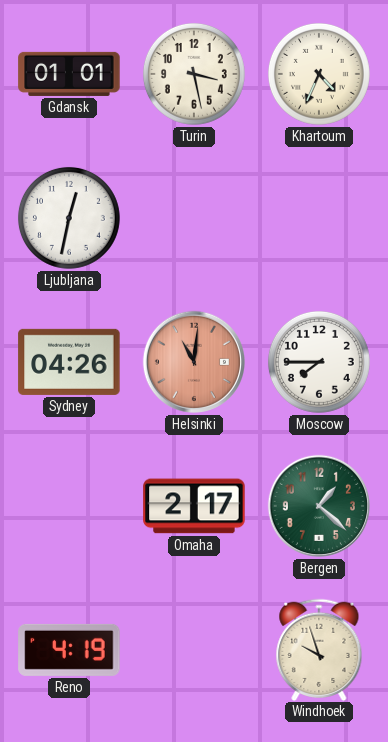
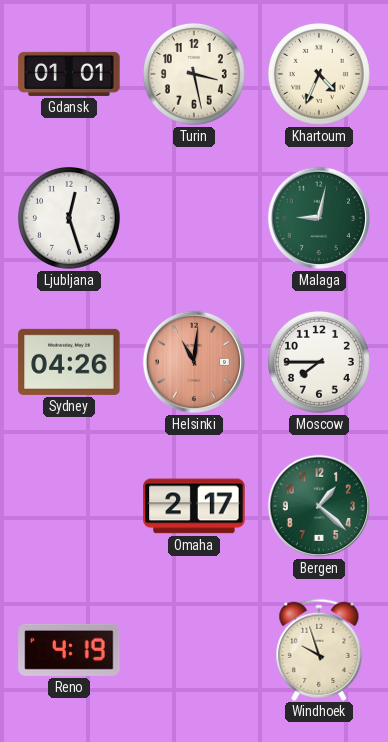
Ljubljana: 12:32 -> 12:27 (69, 218)
Malaga: none -> 9:02 (319, 218)
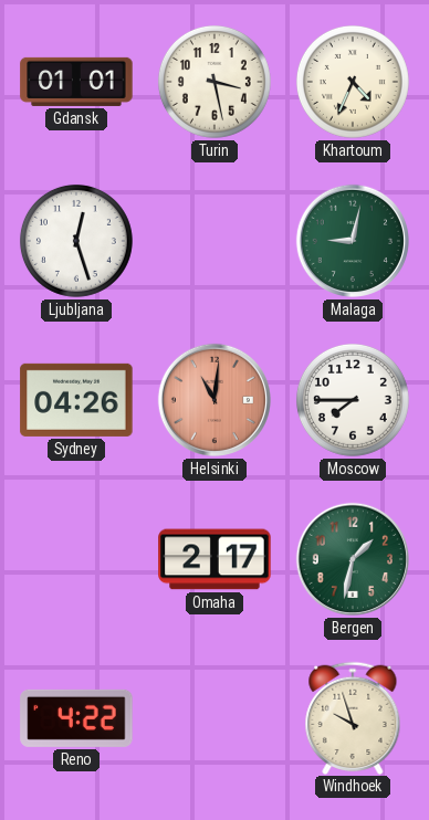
Bergen: 1:22 -> 1:32 (353, 559)
Reno: 4:19 -> 4:22 (76, 718)
